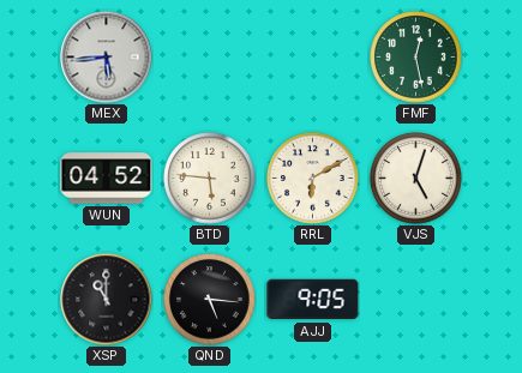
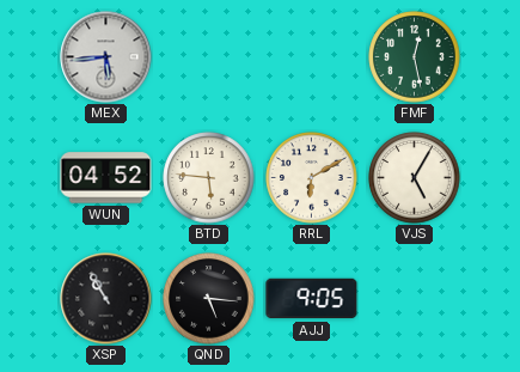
VJS: 5:03 -> 5:05 (415, 178)
XSP: 11:00 -> 10:55 (106, 299)
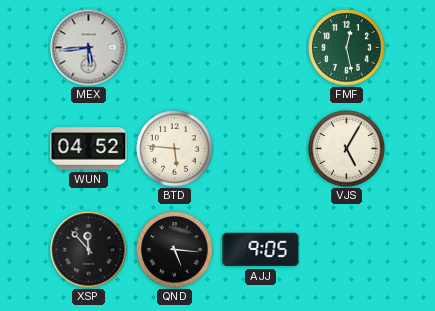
RRL: 6:10 -> none (312, 178)
XSP: 10:55 -> 11:53 (89, 250)
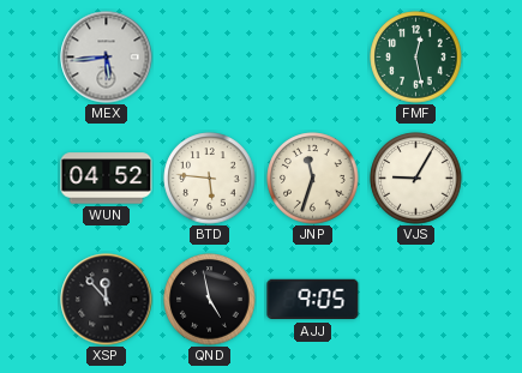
JNP: none -> 11:33 (313, 179)
VJS: 5:05 -> 9:05 (416, 179)
QND: 5:16 -> 4:58 (210, 300)
